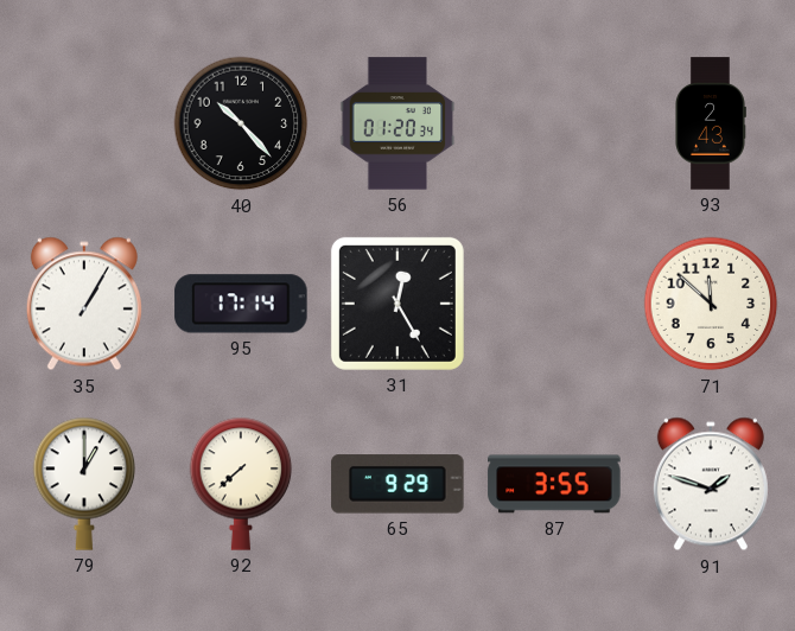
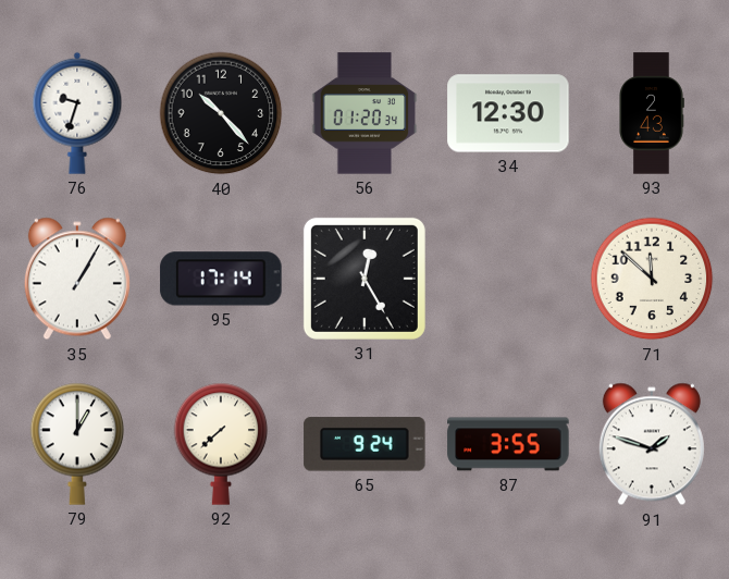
76: none -> 9:33 (77, 113)
34: none -> 12:30 (508, 113)
65: 9:29 -> 9:24 (364, 444)
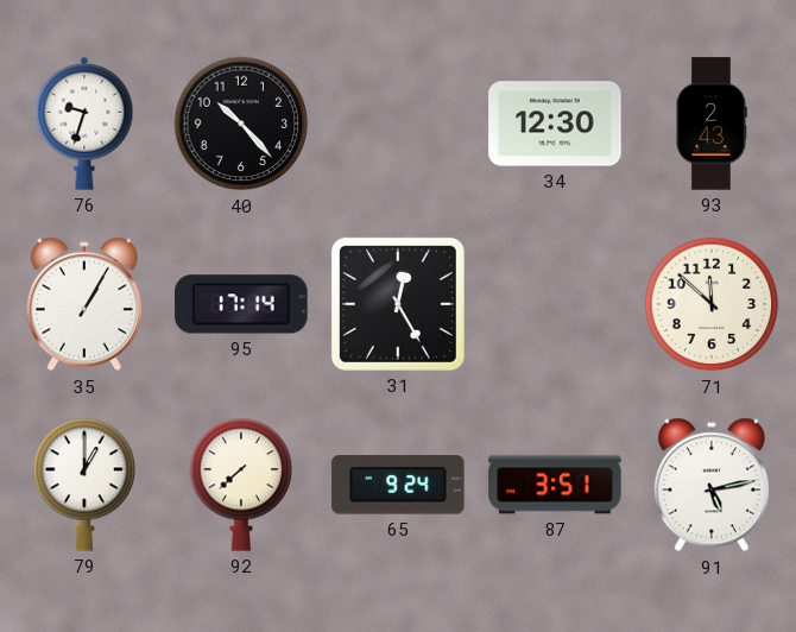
56: 01:20 -> none (364, 113)
87: 3:55 -> 3:51 (555, 485)
91: 1:48 -> 5:13 (712, 485)
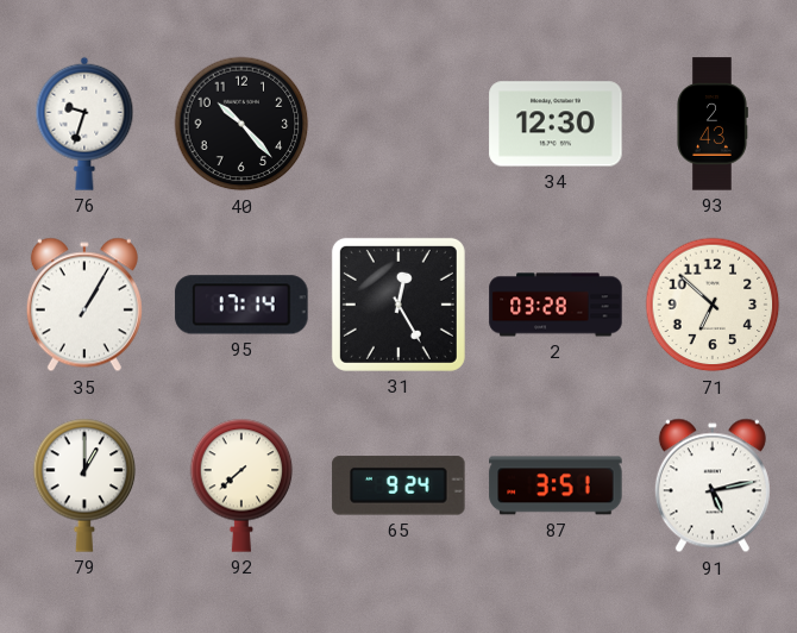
2: none -> 03:28 (556, 305)
71: 11:52 -> 6:52 (713, 305)
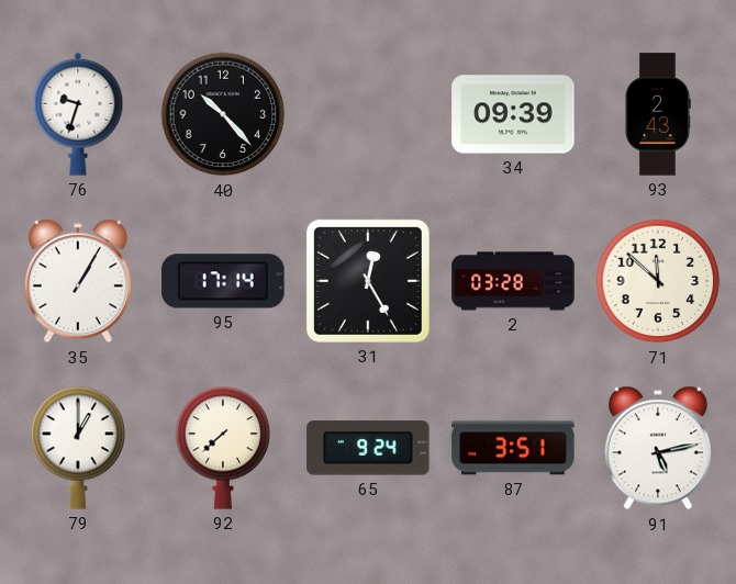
34: 12:30 -> 09:39 (513, 114)
71: 6:52 -> 11:52 (658, 281)
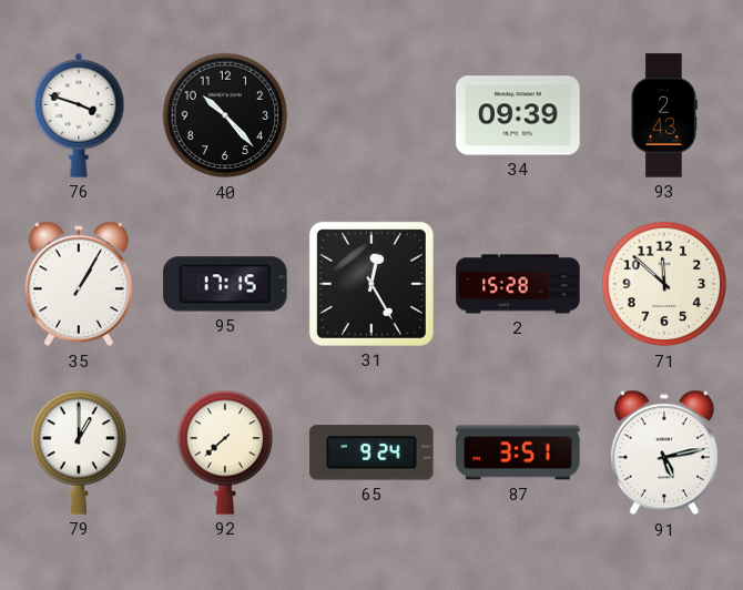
76: 9:33 -> 3:48 (79, 115)
95: 17:14 -> 17:15 (225, 284)
2: 03:28 -> 15:28 (518, 284)
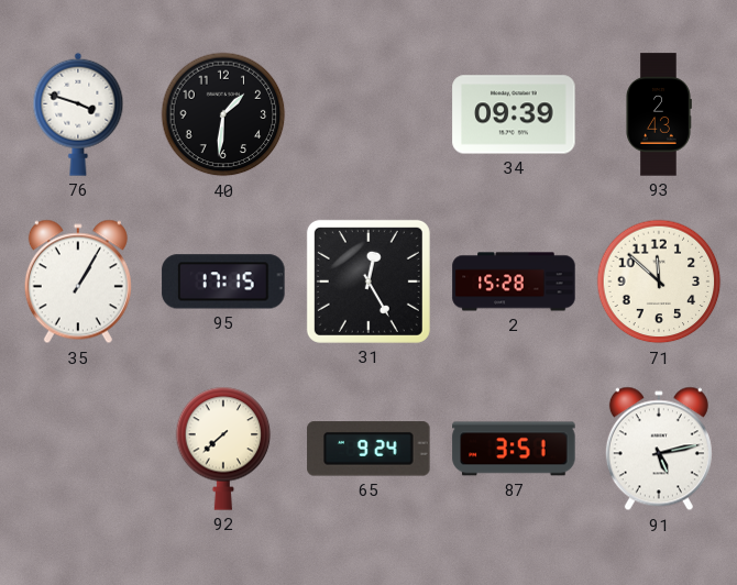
40: 10:23 -> 1:31 (223, 114)
79: 1:00 -> none (79, 452)
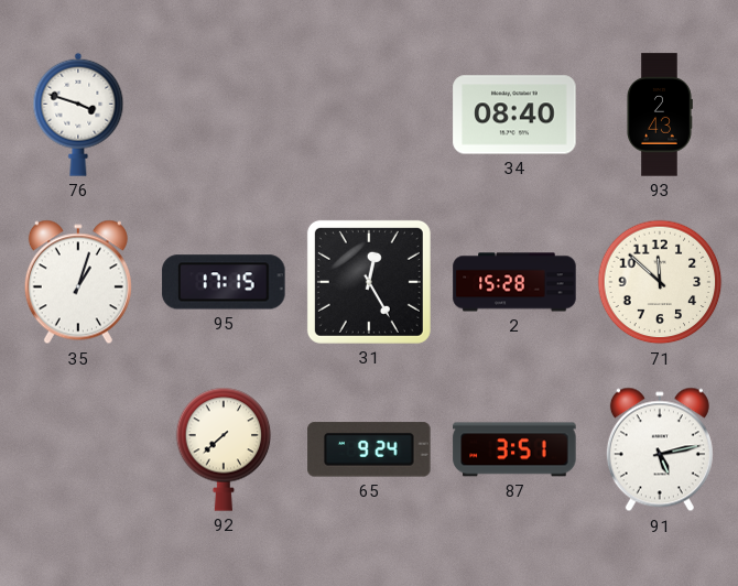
40: 1:31 -> none (223, 114)
34: 09:39 -> 08:40 (514, 115)
35: 1:05 -> 1:03 (78, 282)
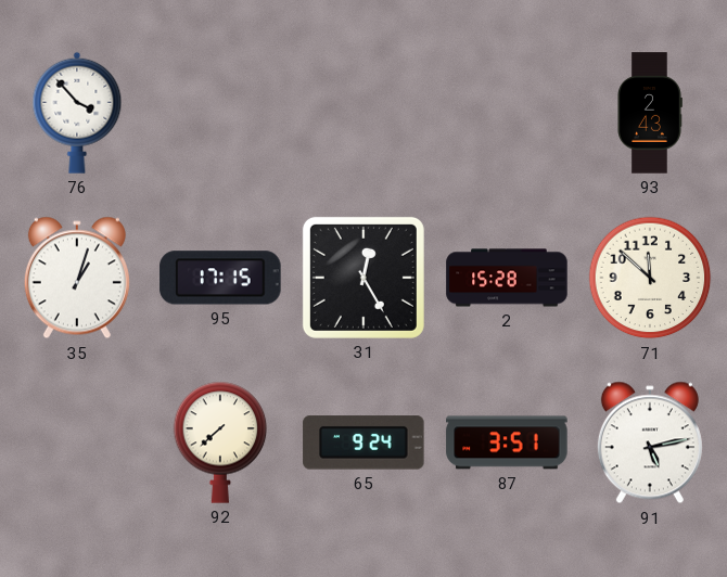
76: 3:48 -> 3:53 (77, 113)
34: 08:40 -> none (514, 115)
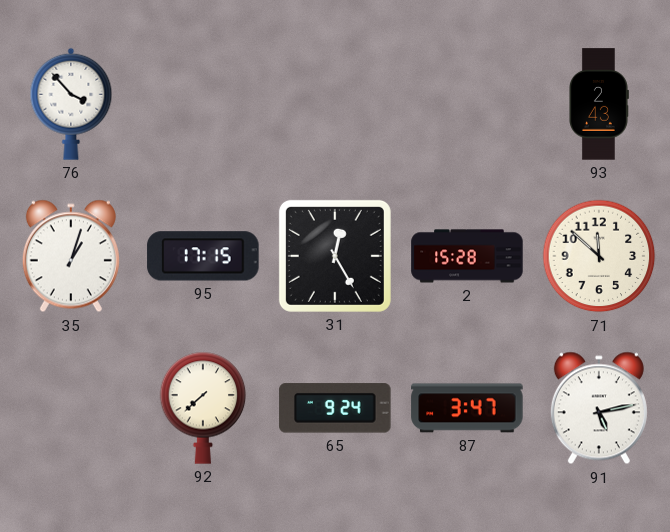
87: 3:51 -> 3:47 (467, 408)
